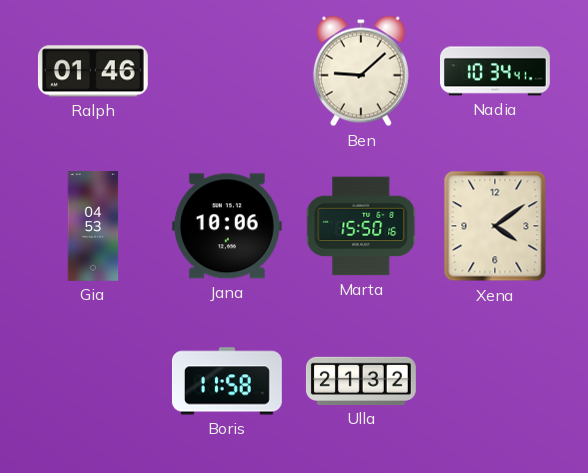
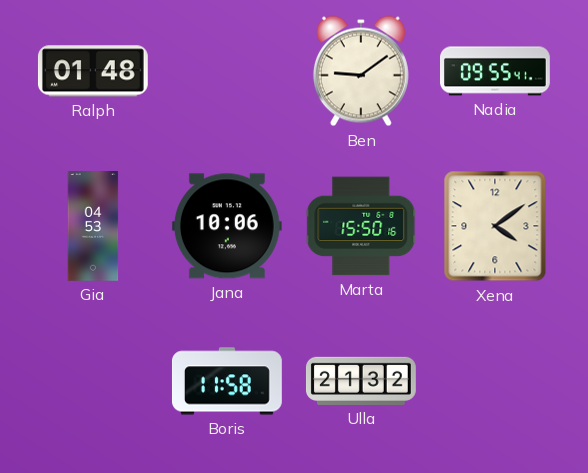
Ralph: 01:46 -> 01:48 (93, 71)
Ben: 9:08 -> 9:09 (361, 71)
Nadia: 10:34 -> 09:55 (496, 71)
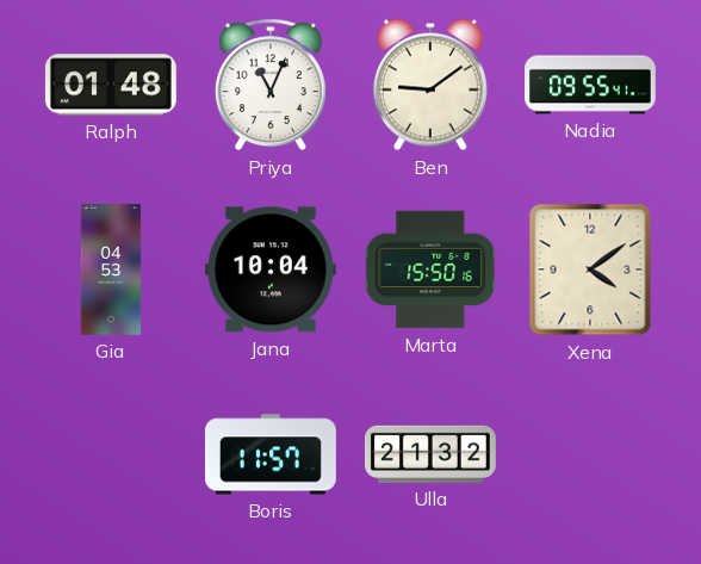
Priya: none -> 11:04 (271, 85)
Jana: 10:06 -> 10:04 (271, 269)
Boris: 11:58 -> 11:57 (271, 454)
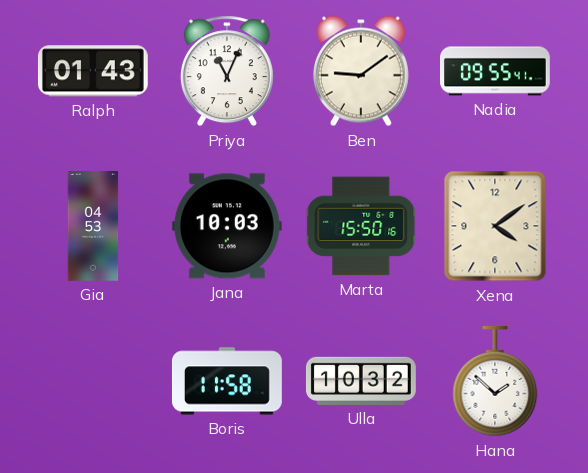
Ralph: 01:48 -> 01:43 (93, 71)
Jana: 10:04 -> 10:03 (227, 226)
Boris: 11:57 -> 11:58 (227, 381)
Ulla: 21:32 -> 10:32 (361, 381)
Hana: none -> 1:52 (495, 381)
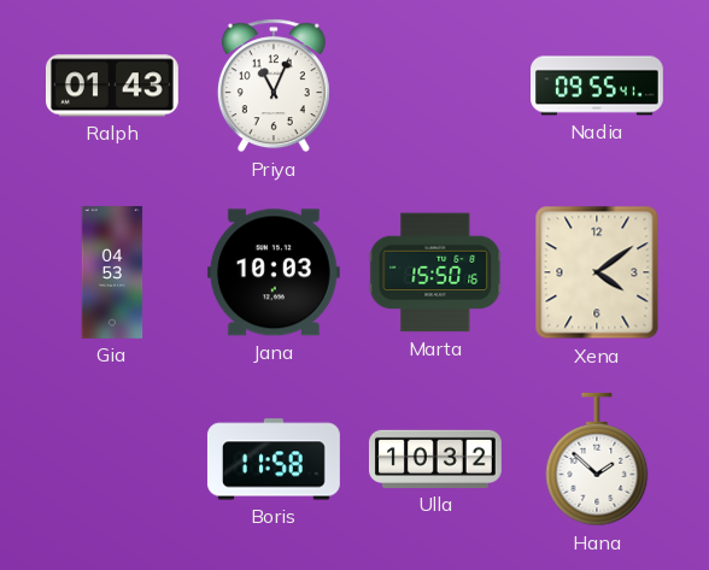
Ben: 9:09 -> none (361, 71)
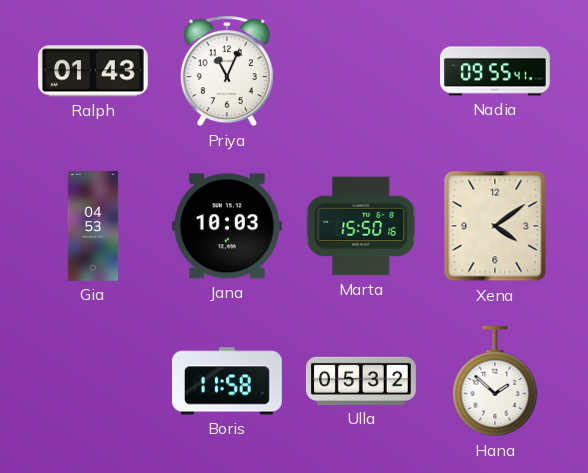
Ulla: 10:32 -> 05:32 (361, 381)
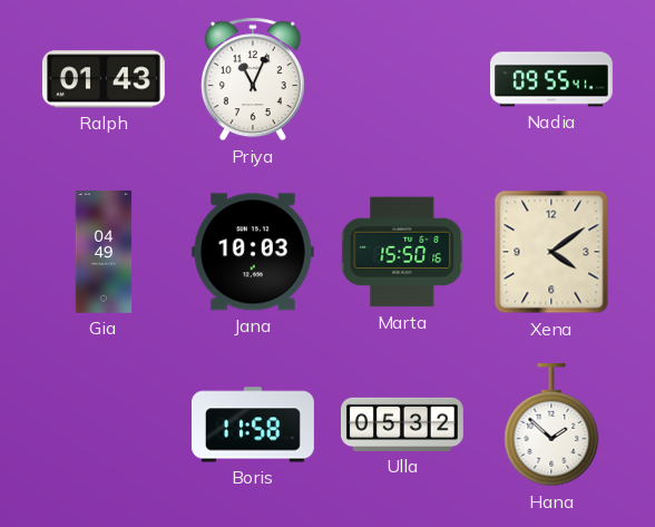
Gia: 04:53 -> 04:49 (104, 253)
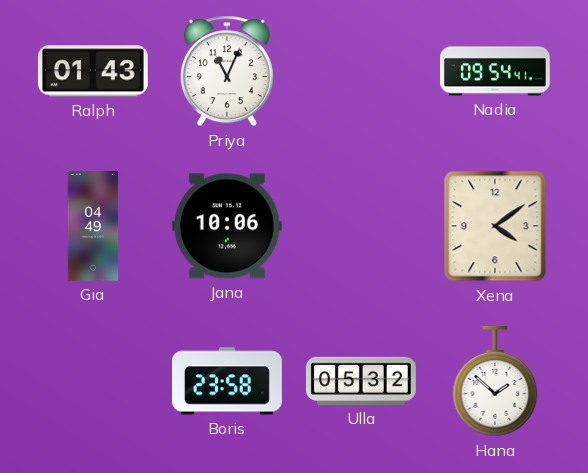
Nadia: 09:55 -> 09:54 (496, 71)
Jana: 10:03 -> 10:06 (227, 226)
Marta: 15:50 -> none (402, 252)
Boris: 11:58 -> 23:58 (227, 381)
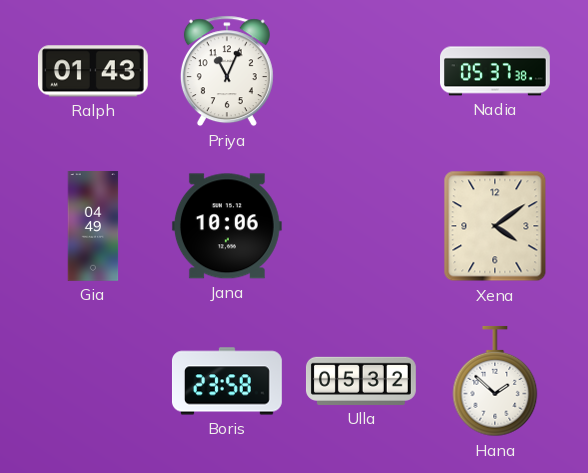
Nadia: 09:54 -> 05:37 (496, 71)
